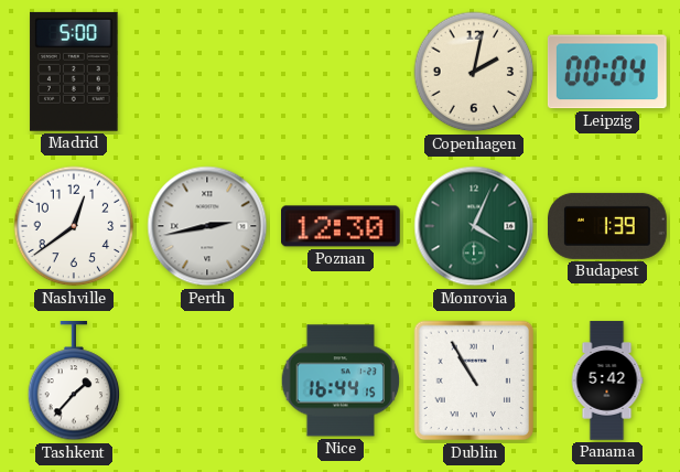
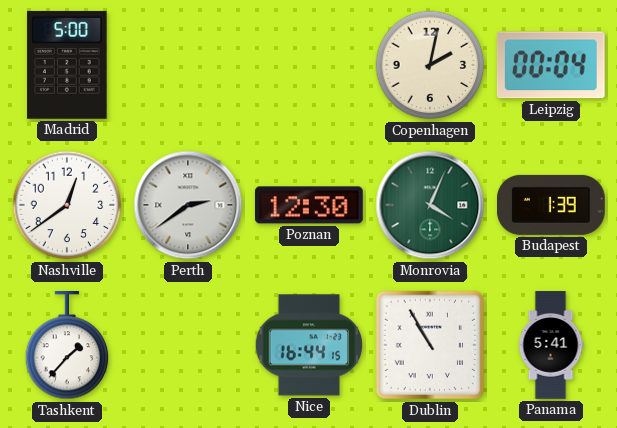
Perth: 2:43 -> 2:39 (188, 205)
Panama: 5:42 -> 5:41 (551, 345)
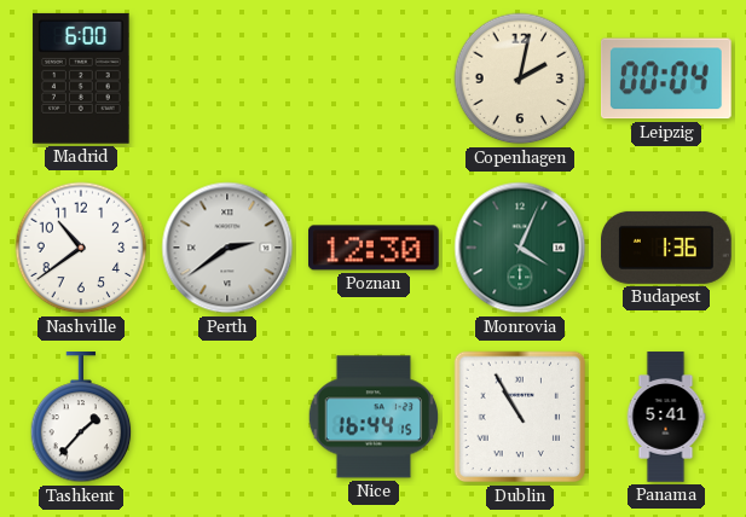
Madrid: 5:00 -> 6:00 (81, 79)
Nashville: 12:39 -> 10:39 (81, 248)
Budapest: 1:39 -> 1:36 (667, 248)
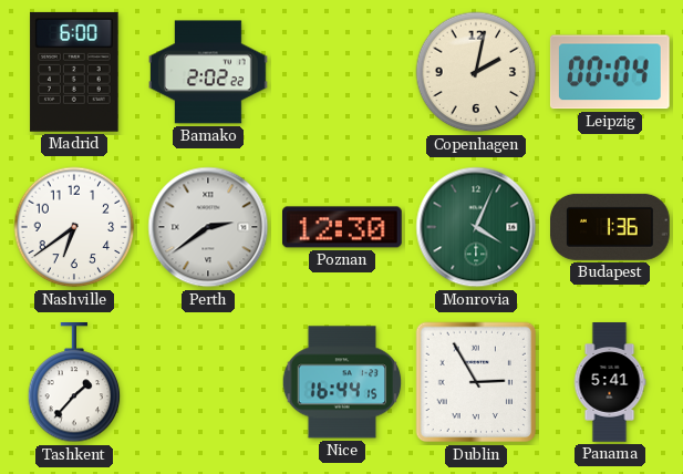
Bamako: none -> 2:02 (209, 72)
Nashville: 10:39 -> 6:39 (74, 227)
Dublin: 10:55 -> 2:55 (476, 382)
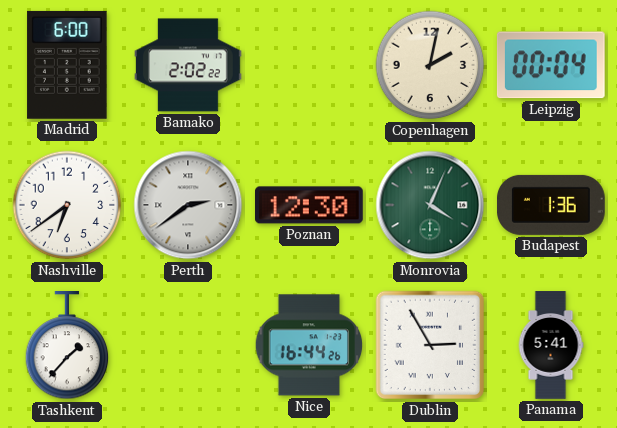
Nice: 16:44:15 -> 16:44:26 (309, 345)
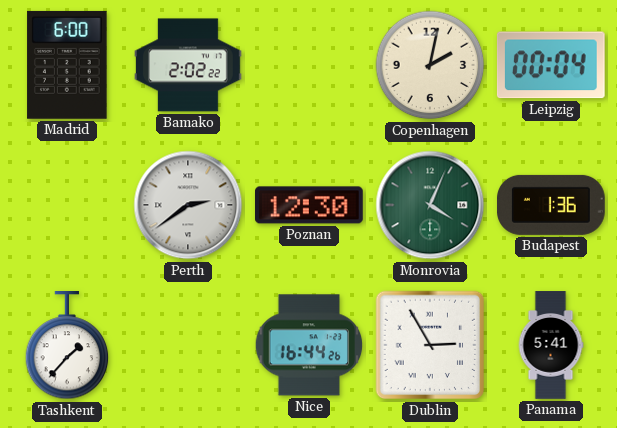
Nashville: 6:39 -> none (67, 205)
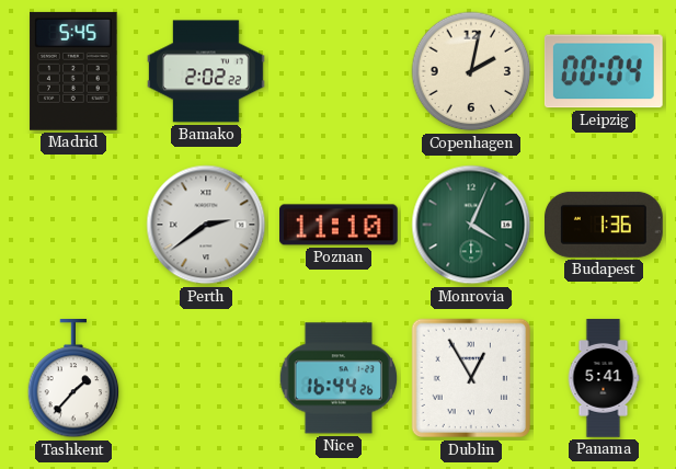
Madrid: 6:00 -> 5:45 (73, 71)
Poznan: 12:30 -> 11:10 (340, 225)
Dublin: 2:55 -> 12:55 (471, 378)
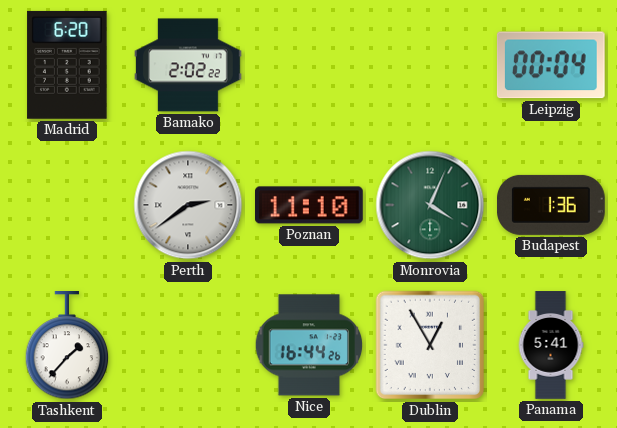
Madrid: 5:45 -> 6:20 (67, 65)
Copenhagen: 2:02 -> none (471, 71)
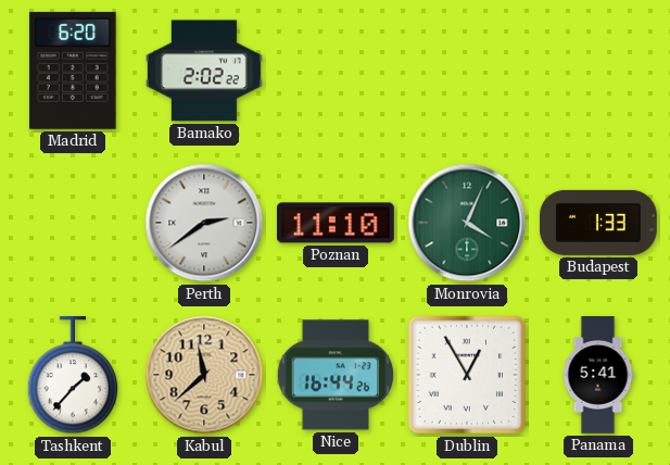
Leipzig: 00:04 -> none (551, 65)
Budapest: 1:36 -> 1:33 (599, 223)
Kabul: none -> 11:38 (204, 375)
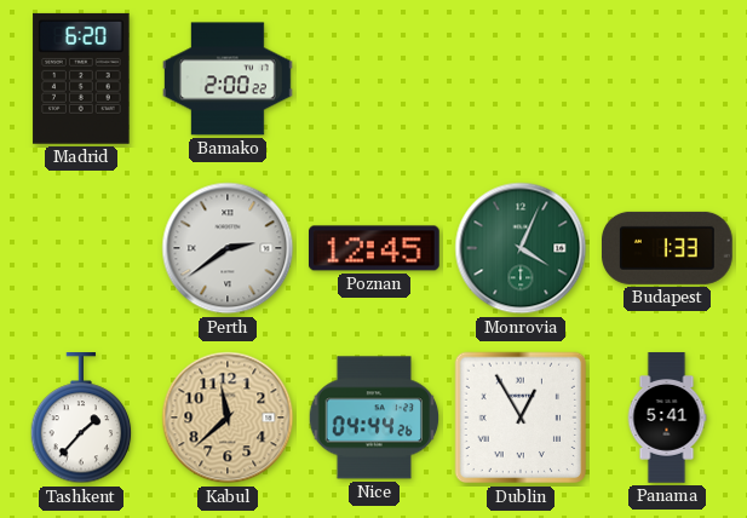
Bamako: 2:02 -> 2:00 (229, 79)
Poznan: 11:10 -> 12:45 (375, 248)
Nice: 16:44 -> 04:44 (374, 418)
